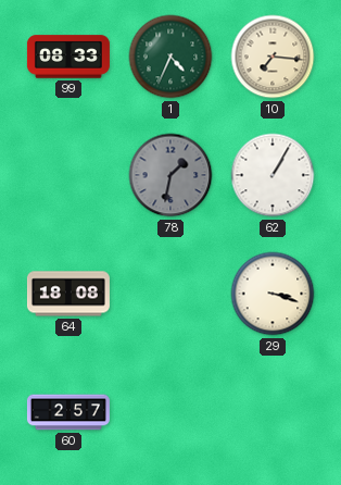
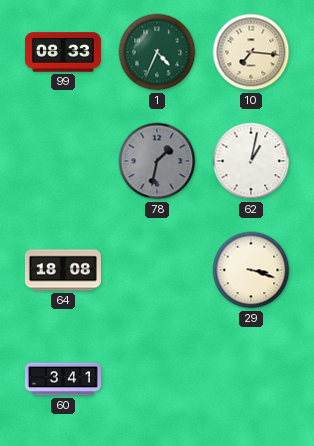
62: 1:05 -> 1:02 (251, 161)
60: 2:57 -> 3:41 (63, 379)
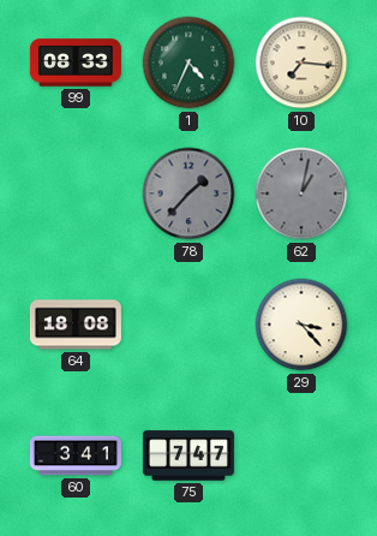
78: 1:32 -> 1:37 (188, 193)
62 dial: white -> grey (301, 193)
29: 3:18 -> 3:23 (301, 324)
75: none -> 7:47 (188, 455)
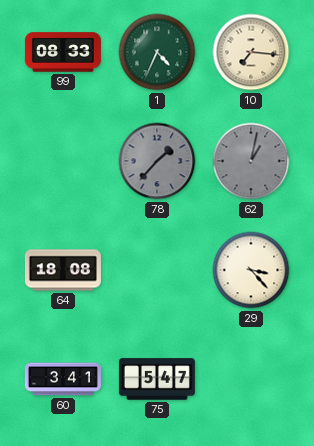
75: 7:47 -> 5:47 (157, 379)
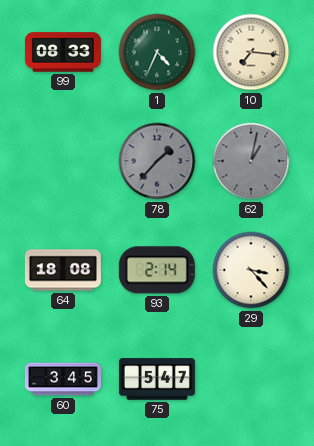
93: none -> 2:14 (157, 270)
60: 3:41 -> 3:45 (63, 379)
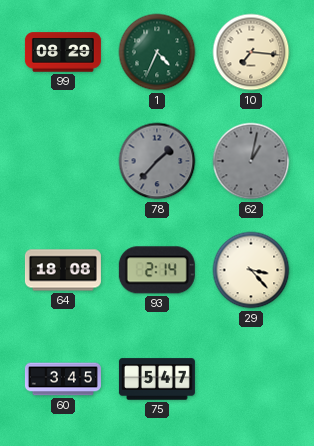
99: 08:33 -> 08:29 (63, 52)
